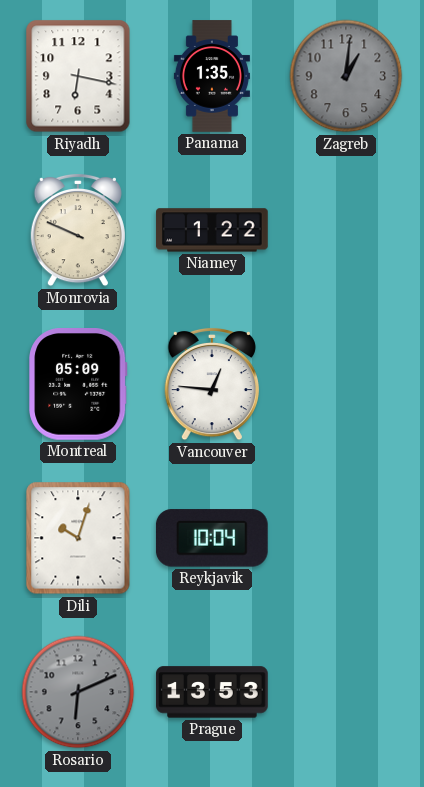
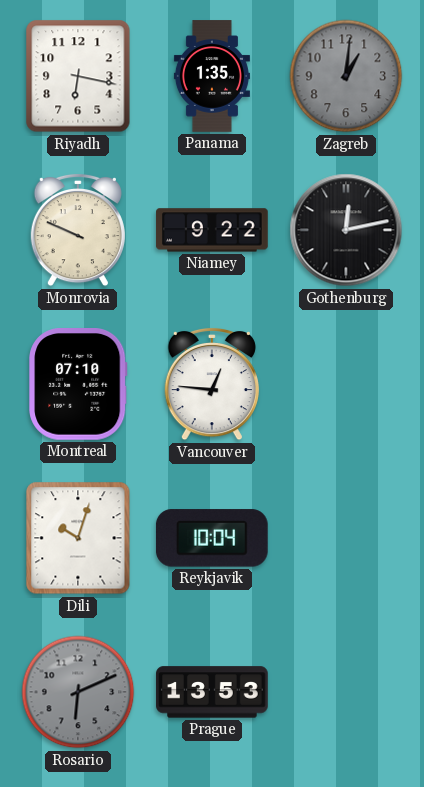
Niamey: 1:22 -> 9:22 (212, 230)
Gothenburg: none -> 12:13 (346, 230)
Montreal: 05:09 -> 07:10 (79, 385)
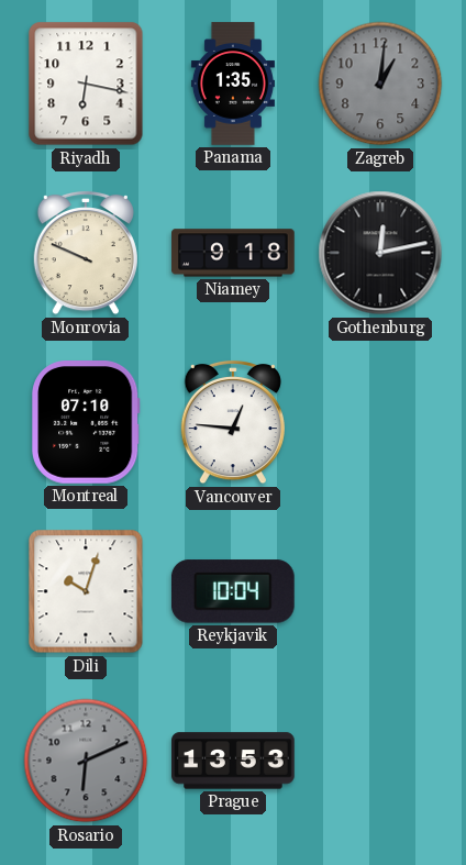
Niamey: 9:22 -> 9:18 (233, 253)
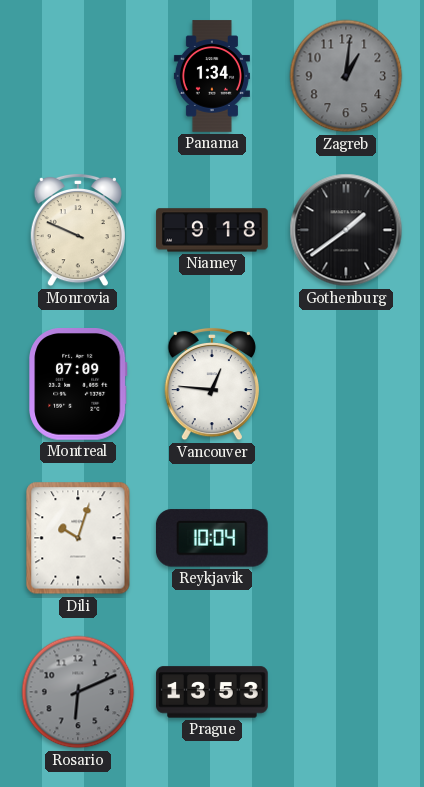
Riyadh: 6:17 -> none (86, 84)
Panama: 1:35 -> 1:34 (212, 76)
Gothenburg: 12:13 -> 1:39 (346, 230)
Montreal: 07:10 -> 07:09 (79, 385)
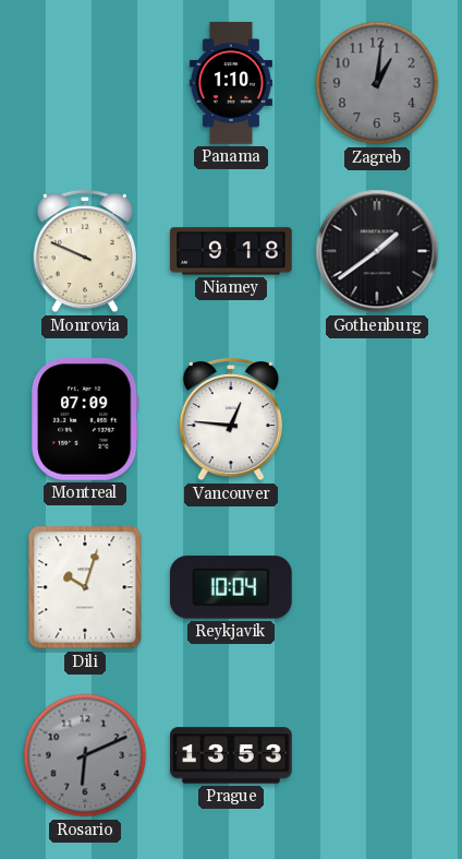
Panama: 1:34 -> 1:10 (231, 83)
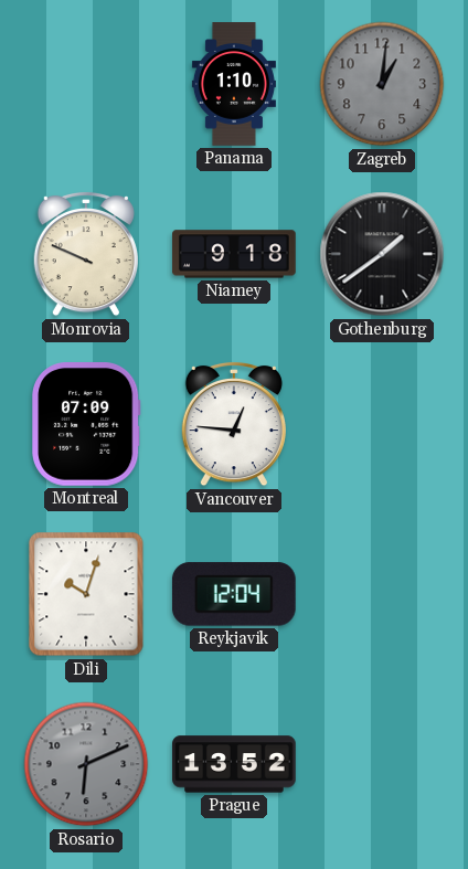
Reykjavik: 10:04 -> 12:04 (234, 594)
Prague: 13:53 -> 13:52 (234, 764)
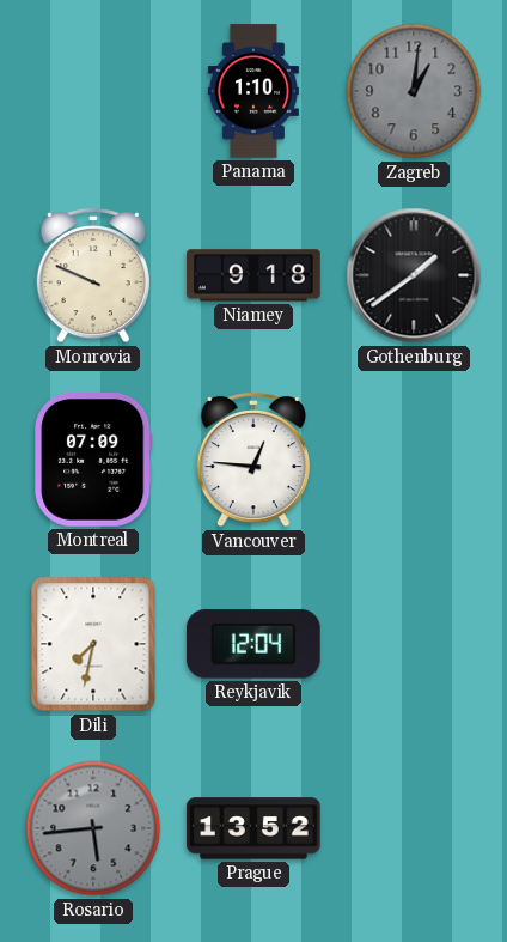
Dili: 10:03 -> 7:32 (93, 644)
Rosario: 6:11 -> 5:44 (93, 828)
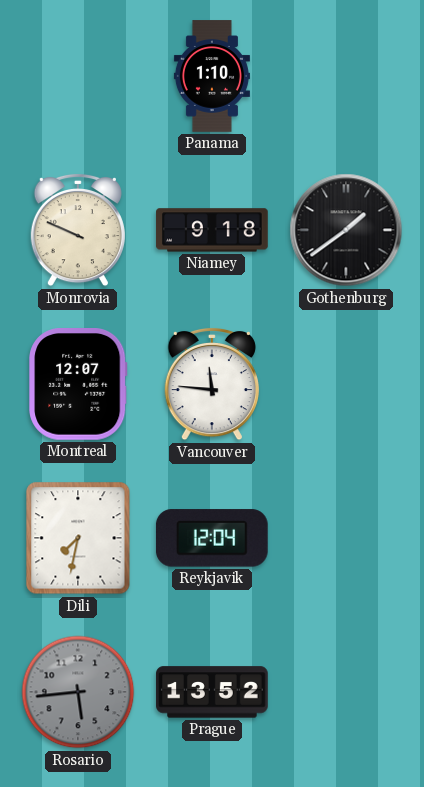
Zagreb: 1:01 -> none (414, 91)
Montreal: 07:09 -> 12:07 (79, 385)
Vancouver: 12:46 -> 11:46 (212, 384)
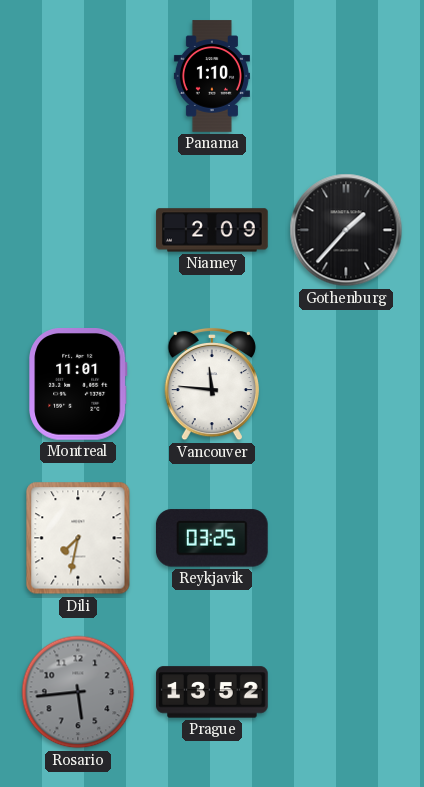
Monrovia: 9:49 -> none (78, 230)
Niamey: 9:18 -> 2:09 (212, 230)
Gothenburg: 1:39 -> 1:37 (346, 230)
Montreal: 12:07 -> 11:01 (79, 385)
Reykjavik: 12:04 -> 03:25 (212, 538)
